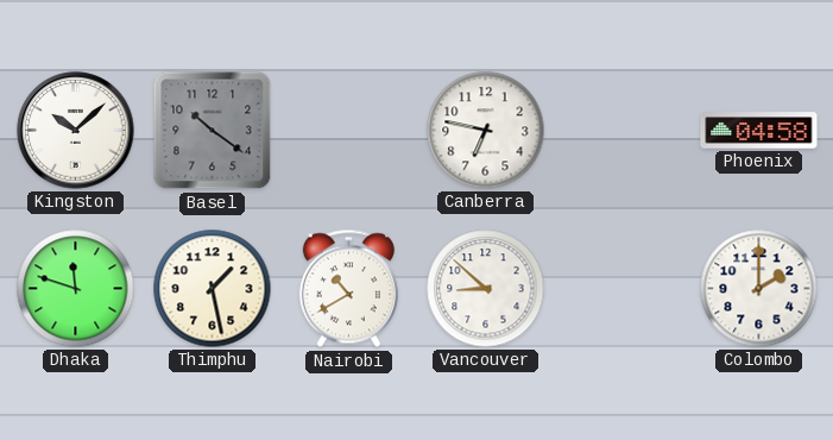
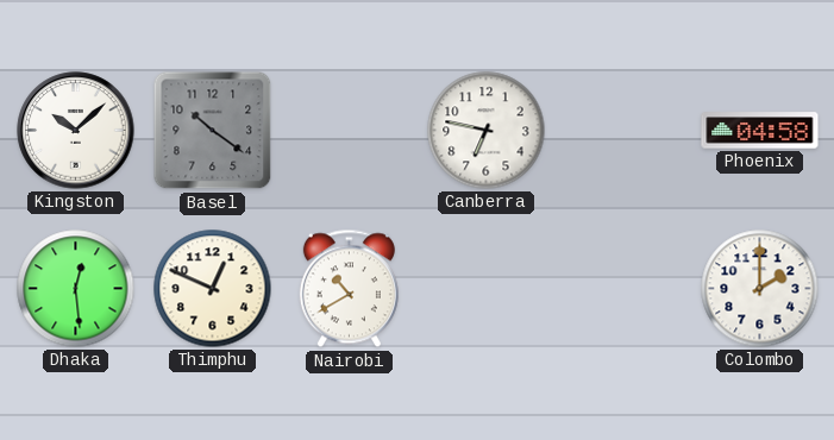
Dhaka: 11:48 -> 12:29 (76, 289)
Thimphu: 1:28 -> 12:49 (213, 289)
Vancouver: 8:52 -> none (486, 289)
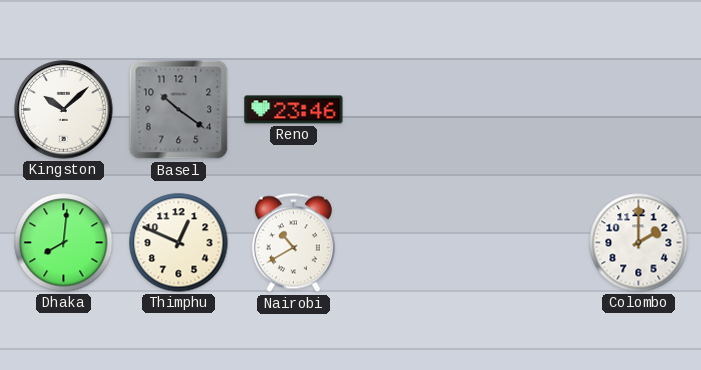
Reno: none -> 23:46 (294, 110)
Canberra: 6:47 -> none (487, 131)
Phoenix: 04:58 -> none (760, 131)
Dhaka: 12:29 -> 8:01 (64, 243)
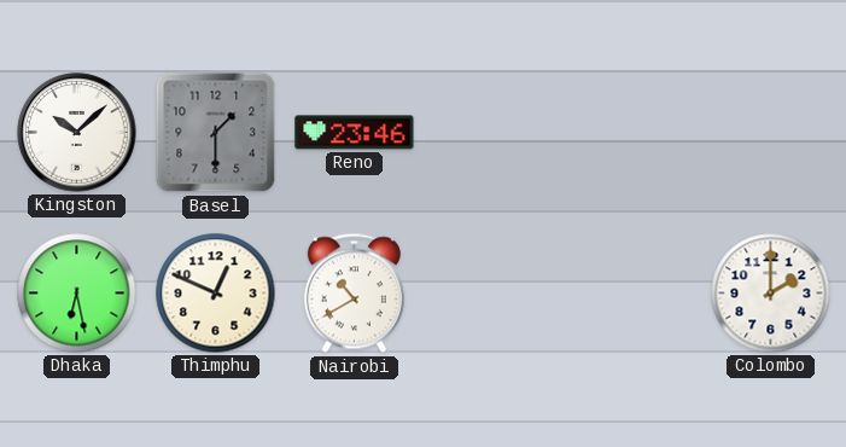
Basel: 10:21 -> 1:30 (216, 133)
Dhaka: 8:01 -> 6:28 (77, 294)
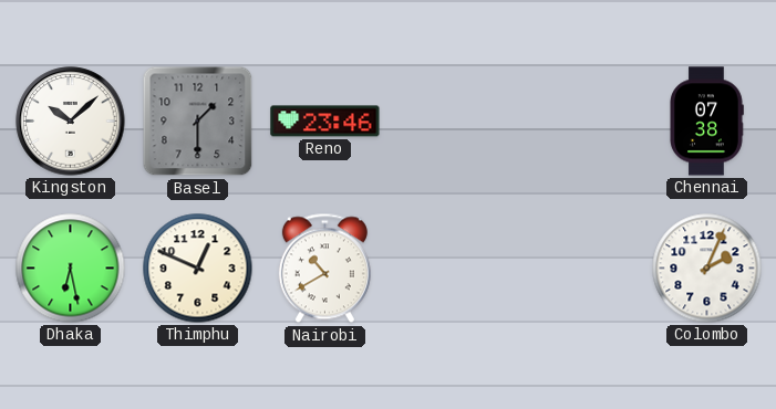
Chennai: none -> 07:38 (706, 122)
Colombo: 2:00 -> 2:04 (707, 269)
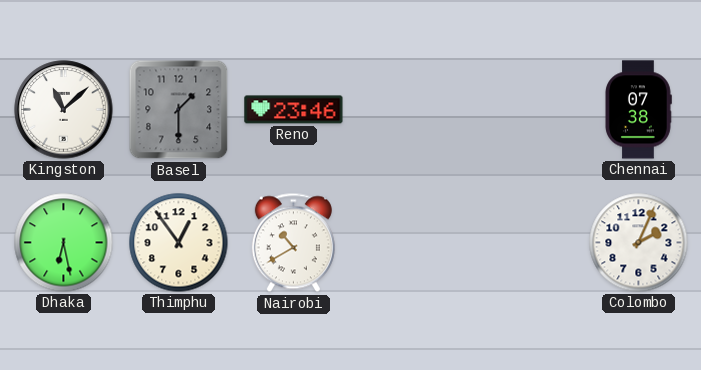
Kingston: 10:08 -> 11:08 (64, 110)
Thimphu: 12:49 -> 12:54 (179, 243)
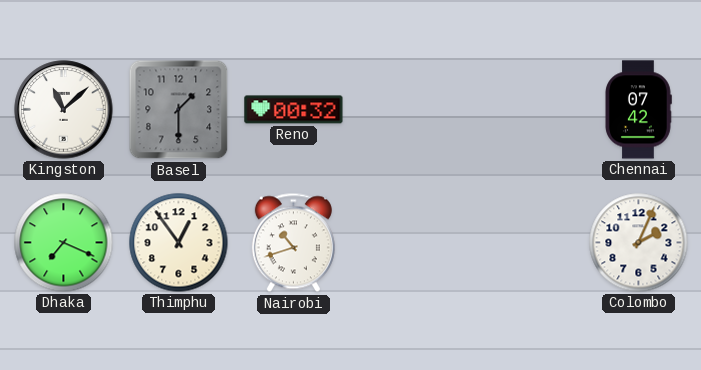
Reno: 23:46 -> 00:32 (294, 110)
Chennai: 07:38 -> 07:42 (638, 110)
Dhaka: 6:28 -> 7:19 (64, 243)
Nairobi: 10:40 -> 10:42 (293, 243)
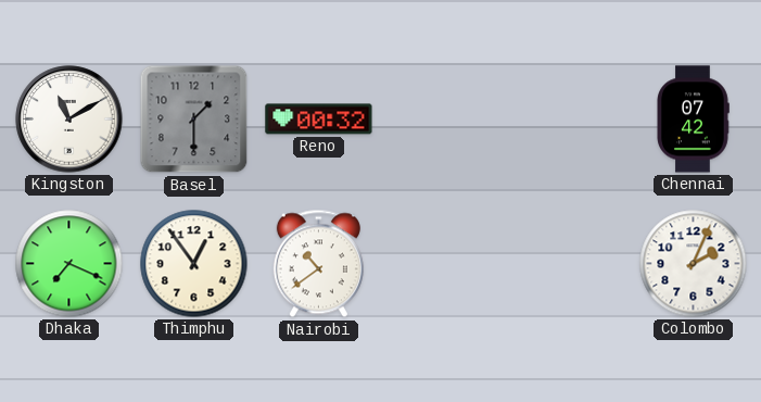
Kingston: 11:08 -> 11:10 (69, 120)
Nairobi: 10:42 -> 10:39 (318, 264)
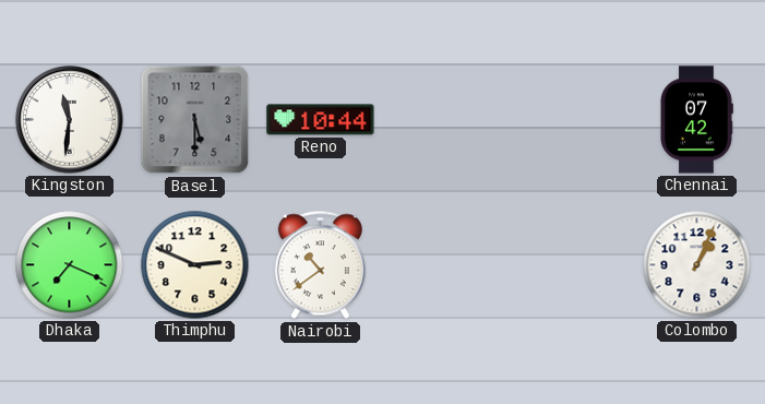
Kingston: 11:10 -> 11:31 (70, 120)
Basel: 1:30 -> 5:30 (195, 120)
Reno: 00:32 -> 10:44 (321, 120)
Thimphu: 12:54 -> 2:49 (195, 265)
Colombo: 2:04 -> 1:04 (697, 265)
